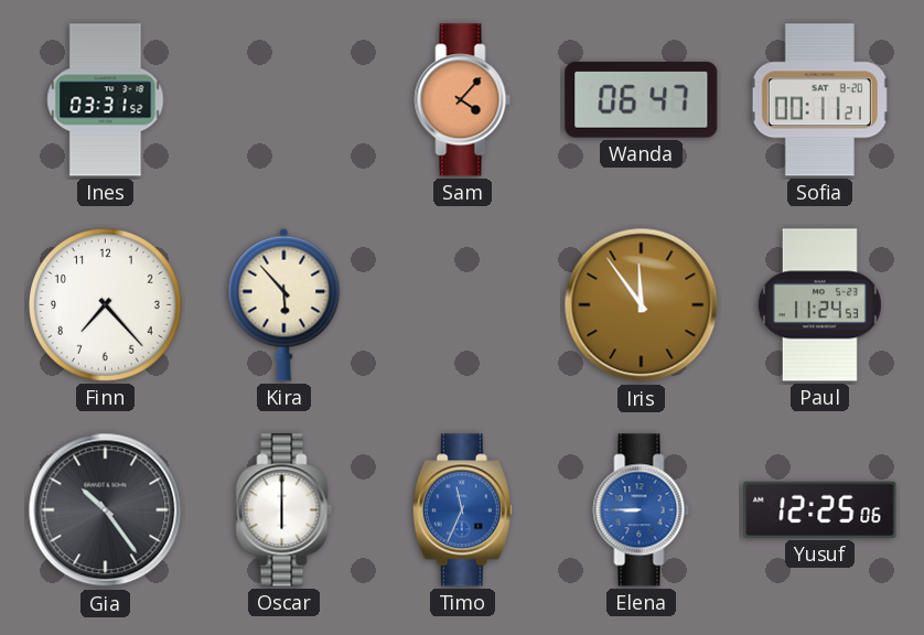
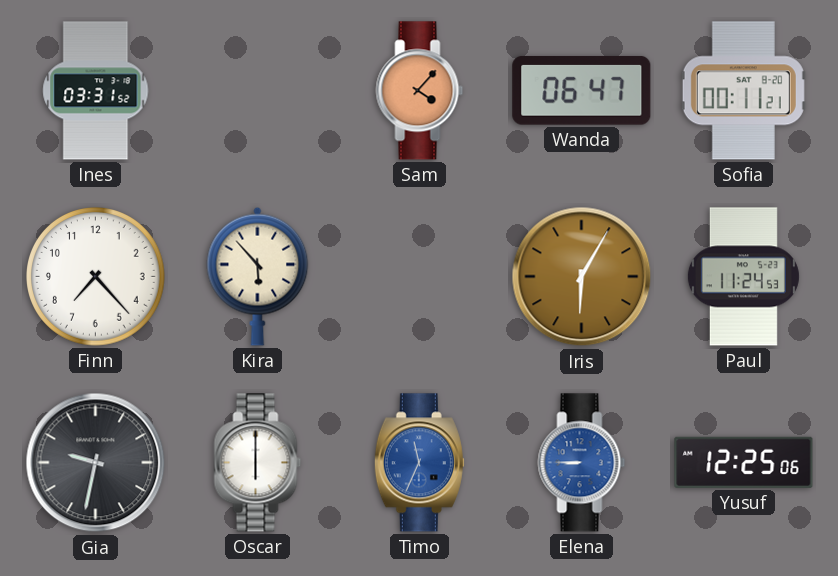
Iris: 11:54 -> 6:05 (582, 277)
Gia: 10:24 -> 9:32 (96, 463)
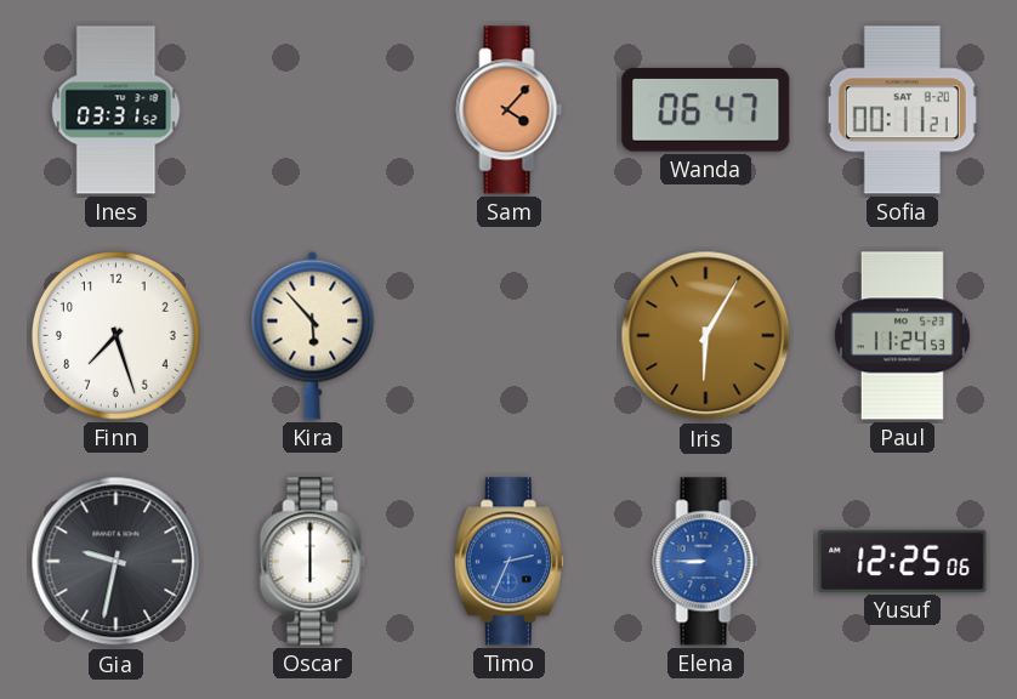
Finn: 7:23 -> 7:27 (117, 336)
Timo: 11:34 -> 2:34 (508, 562)
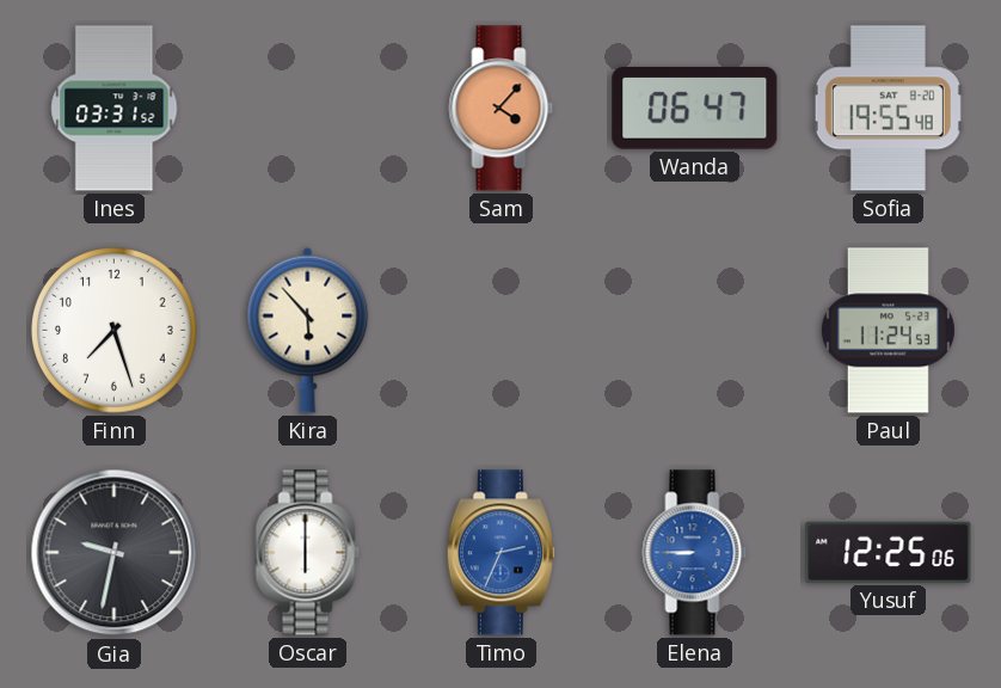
Sofia: 00:11 -> 19:55 (888, 109)
Iris: 6:05 -> none (706, 336)
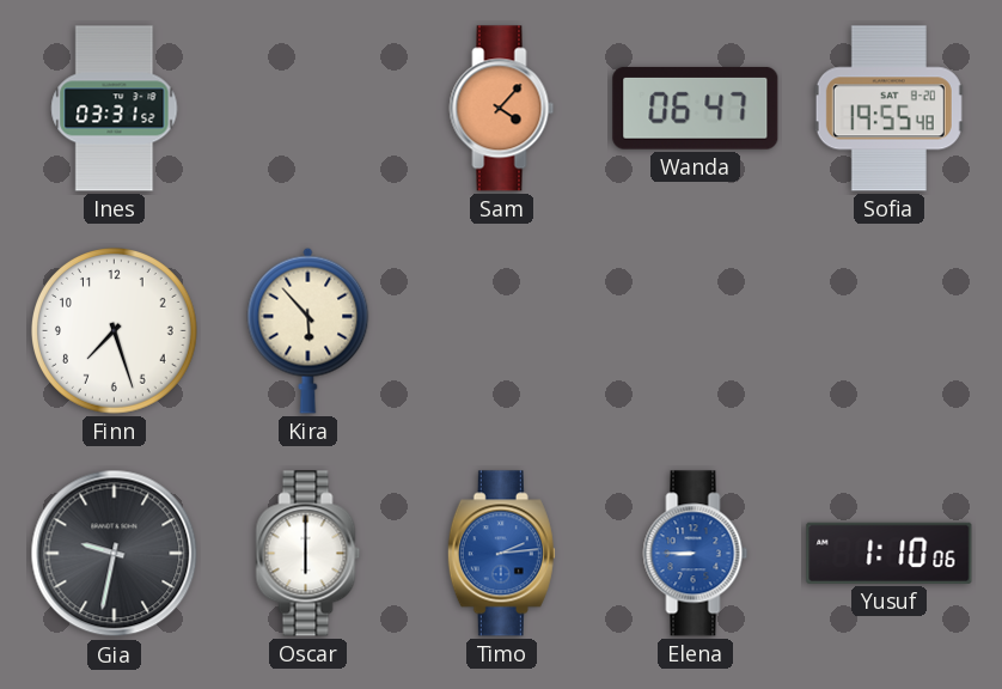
Paul: 11:24 -> none (888, 331)
Timo: 2:34 -> 2:14 (501, 554)
Yusuf: 12:25 -> 1:10 (890, 553)
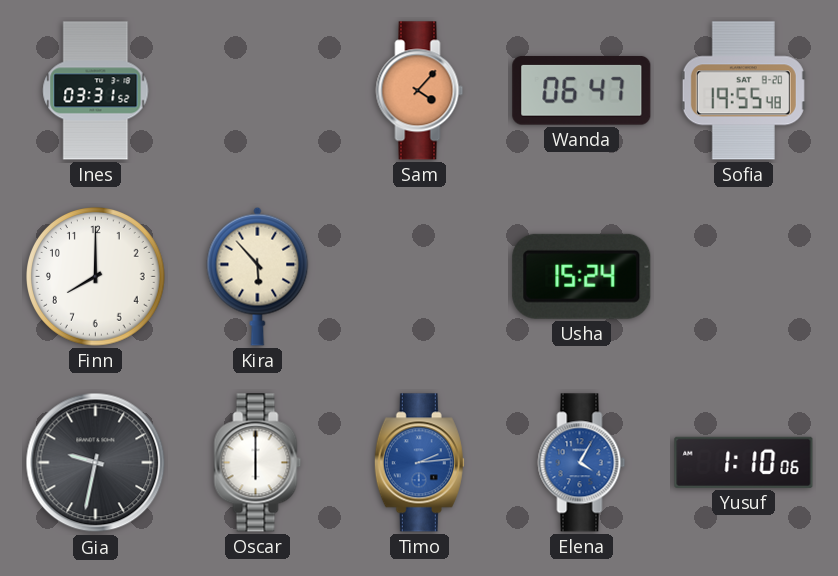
Finn: 7:27 -> 8:00 (96, 277)
Usha: none -> 15:24 (582, 276)
Elena: 8:45 -> 4:05 (582, 463)
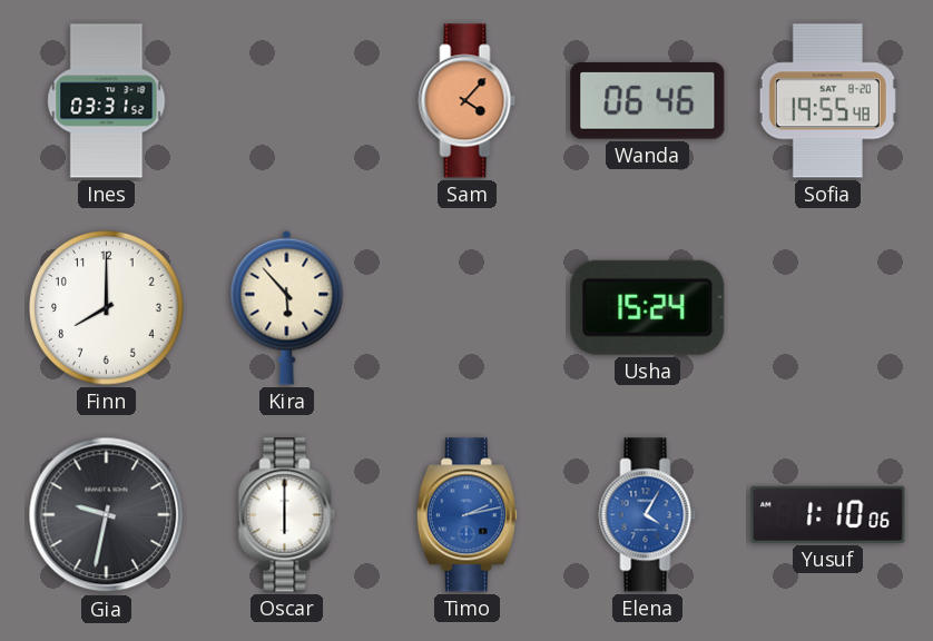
Wanda: 06:47 -> 06:46 (648, 100)
Timo: 2:14 -> 2:13 (466, 515)
